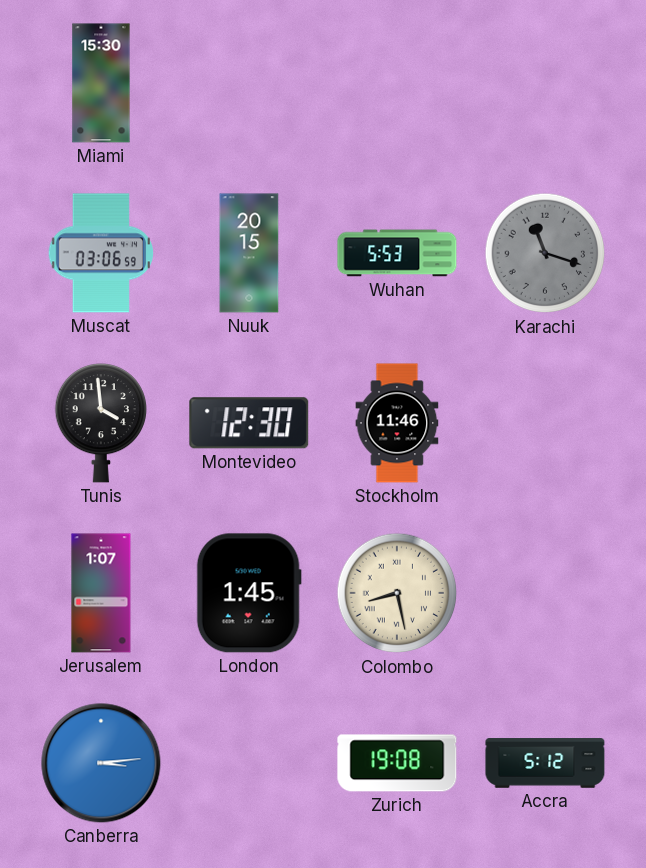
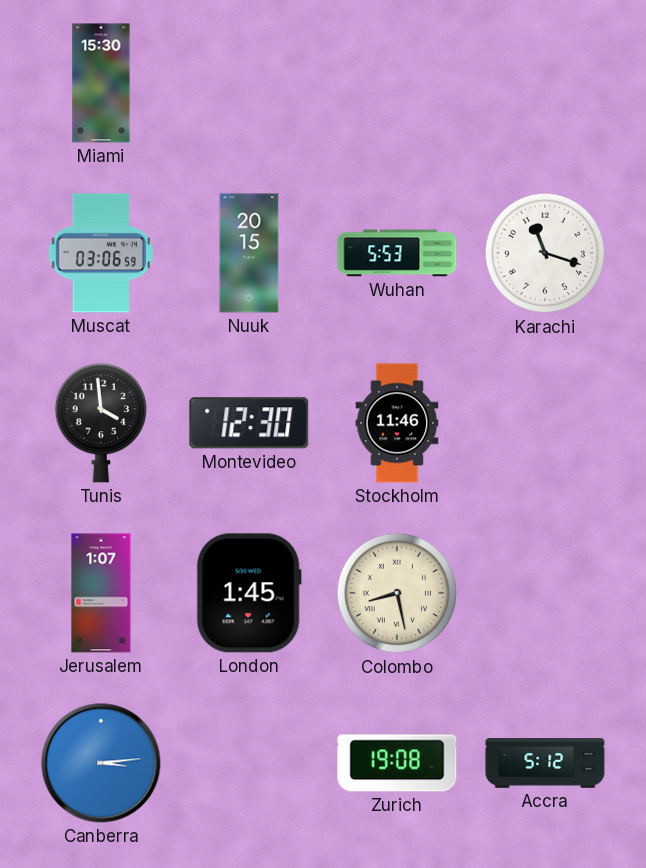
Karachi dial: grey -> white (545, 253)
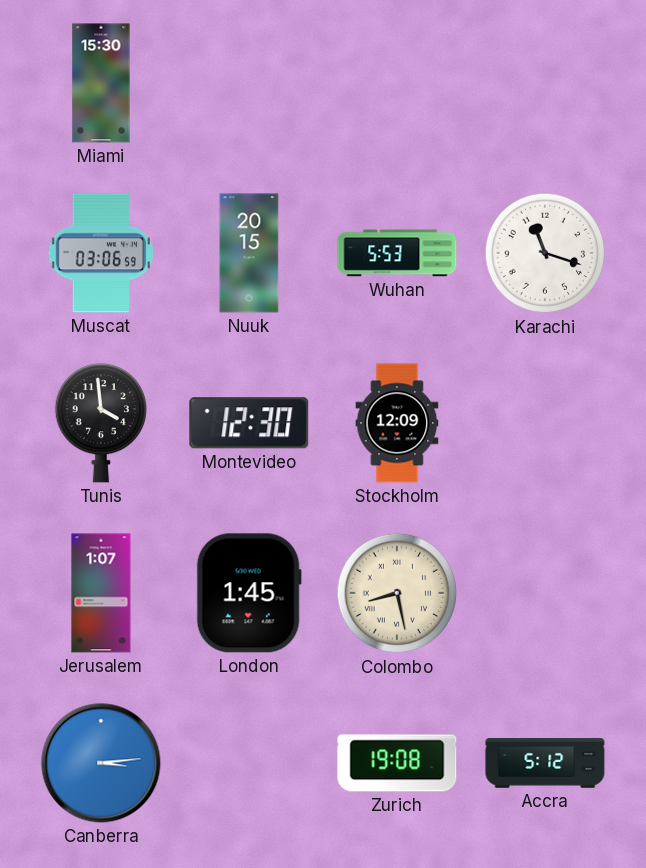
Stockholm: 11:46 -> 12:09 (397, 423)
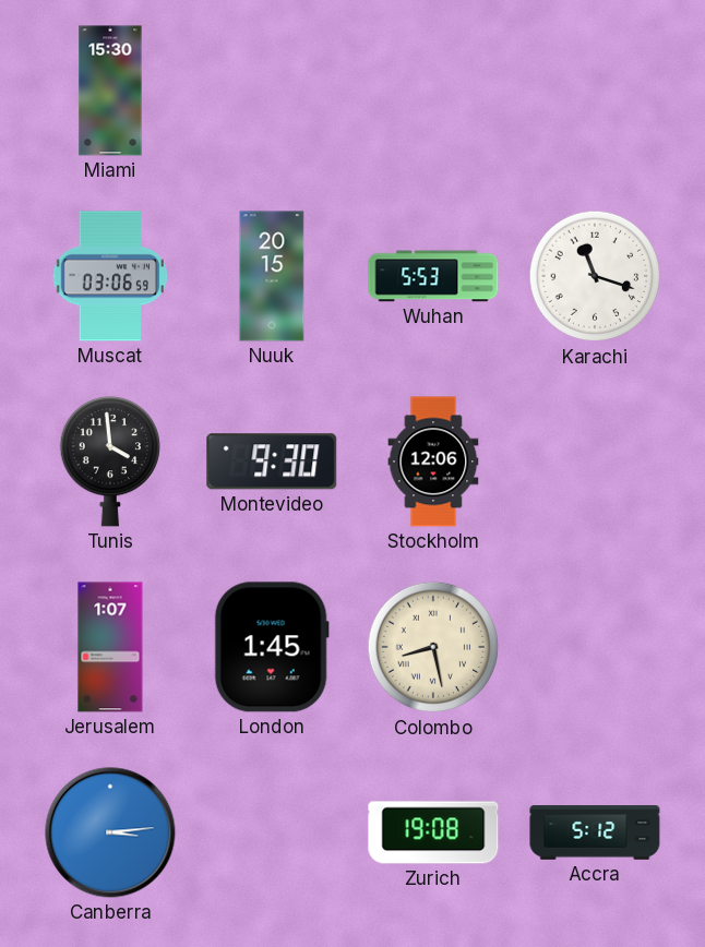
Montevideo: 12:30 -> 9:30 (272, 461)
Stockholm: 12:09 -> 12:06 (433, 461)
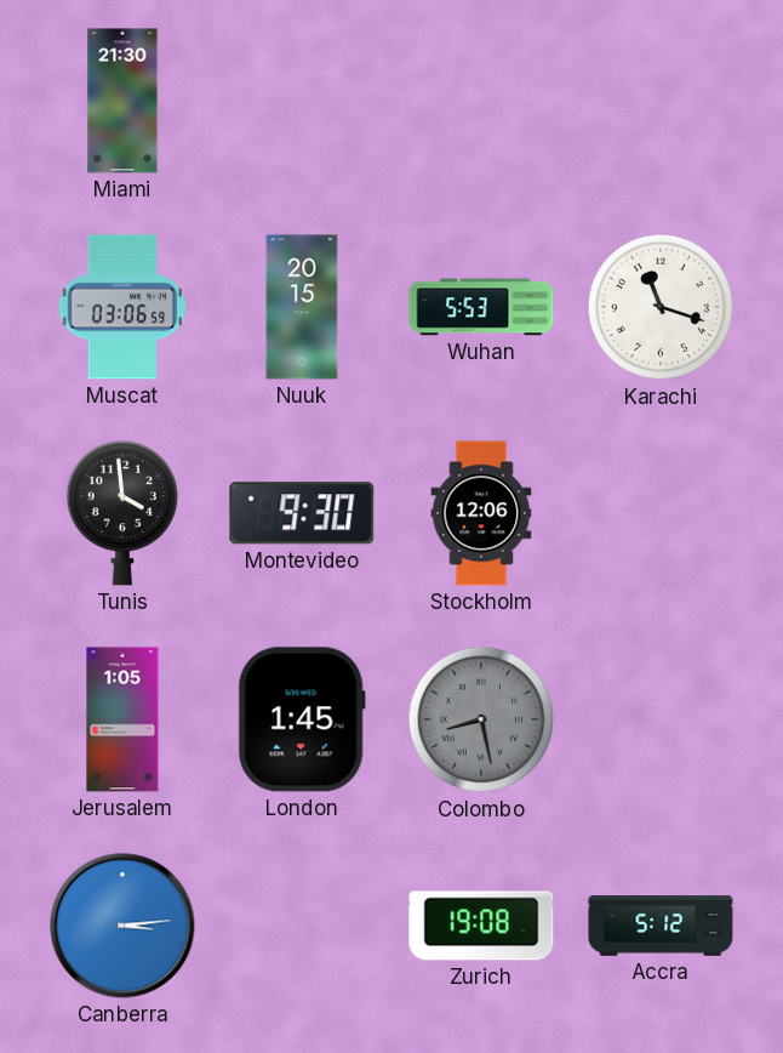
Miami: 15:30 -> 21:30 (122, 101)
Jerusalem: 1:07 -> 1:05 (122, 719)
Colombo dial: cream -> grey (481, 719)
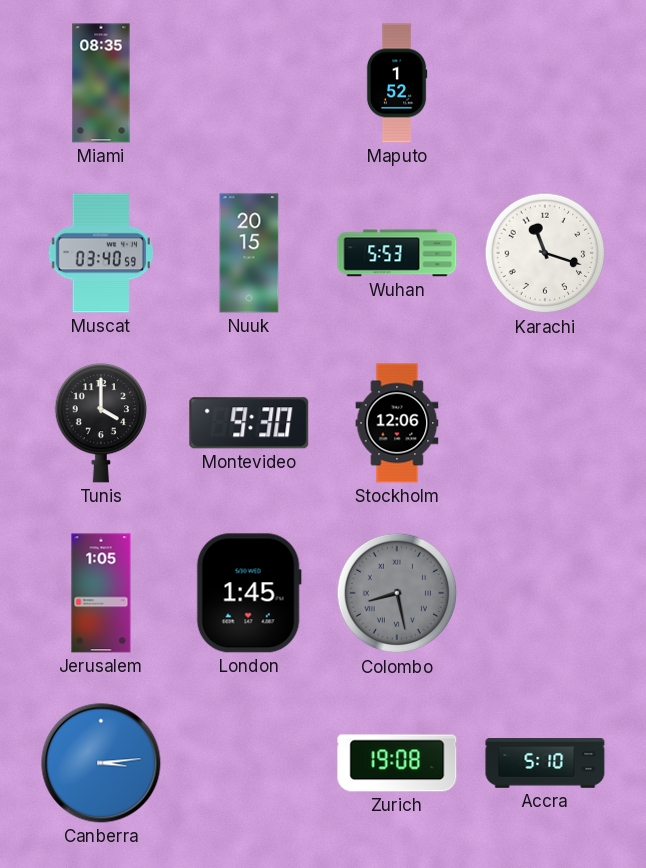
Miami: 21:30 -> 08:35 (101, 83)
Maputo: none -> 1:52 (397, 83)
Muscat: 03:06 -> 03:40 (100, 253)
Tunis: 3:59 -> 4:00 (100, 423)
Accra: 5:12 -> 5:10 (545, 763)
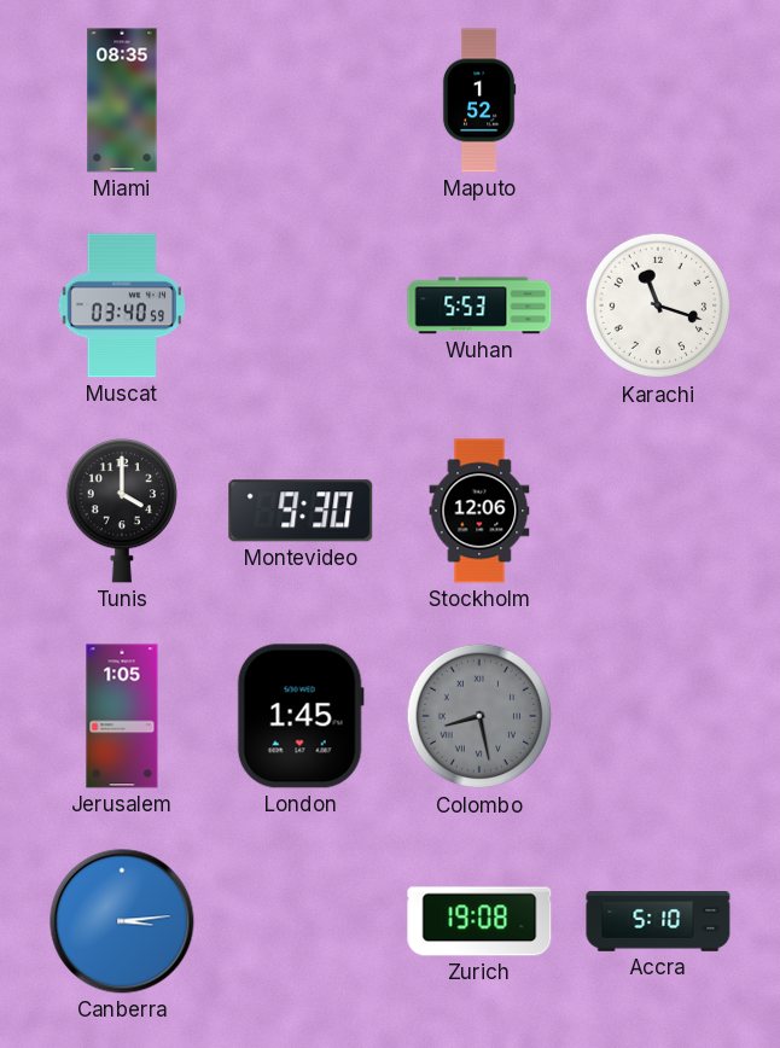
Nuuk: 20:15 -> none (249, 253)
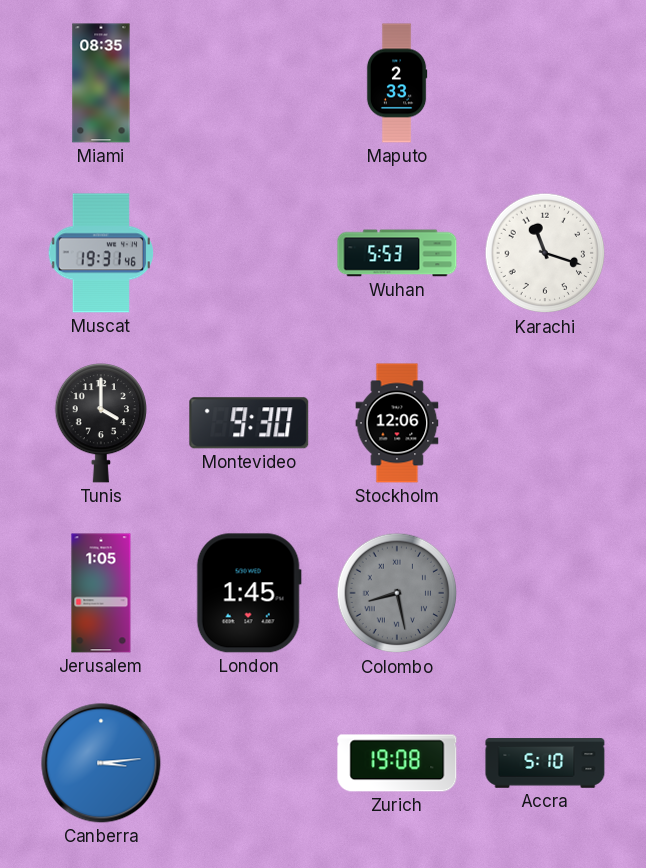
Maputo: 1:52 -> 2:33 (397, 83)
Muscat: 03:40 -> 19:31 (100, 253)
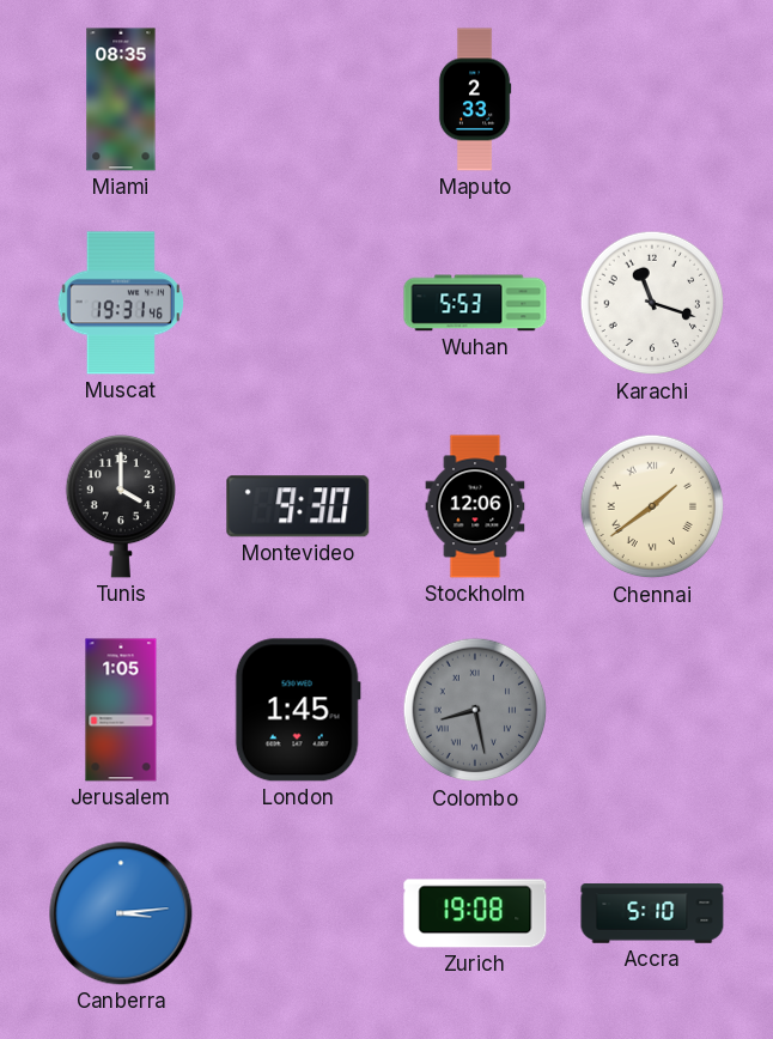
Chennai: none -> 1:39 (652, 506)
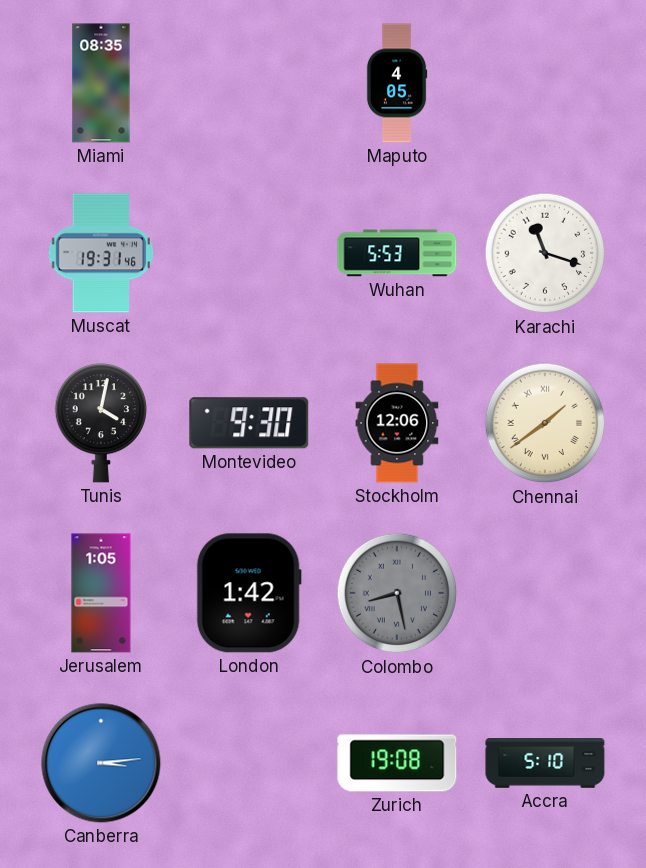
Maputo: 2:33 -> 4:05 (397, 83)
Tunis: 4:00 -> 4:02 (100, 423)
London: 1:45 -> 1:42 (249, 593)
